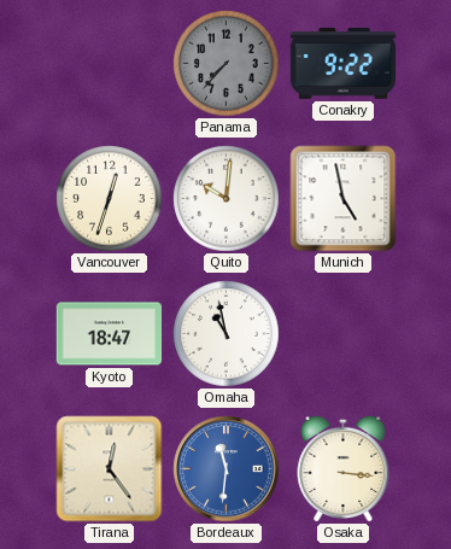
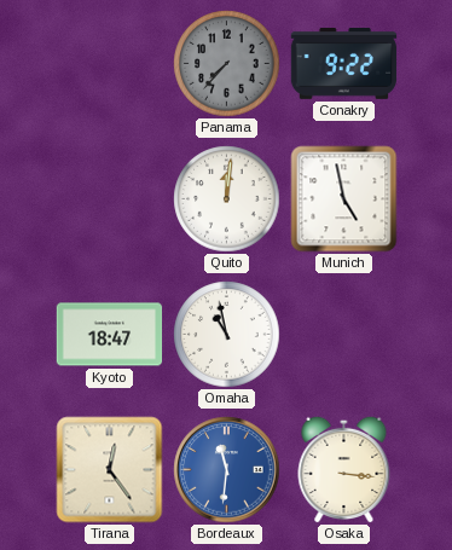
Vancouver: 12:33 -> none (110, 199)
Quito: 10:01 -> 12:01 (227, 199)
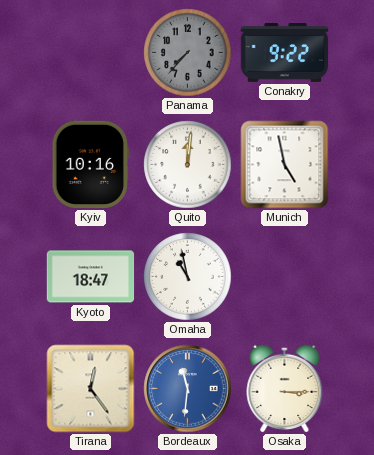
Kyiv: none -> 10:16 (90, 165)
Osaka: 3:16 -> 3:15 (285, 388)
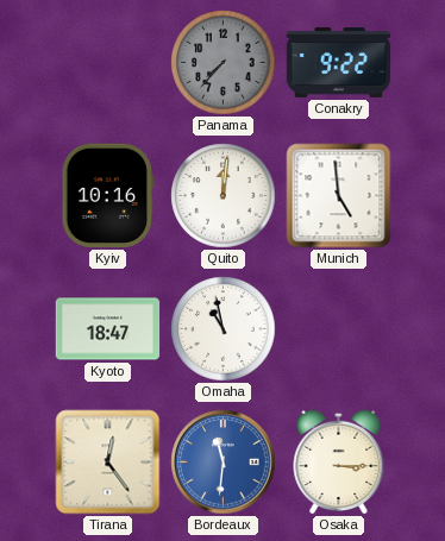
Munich: 4:58 -> 4:59 (339, 196)
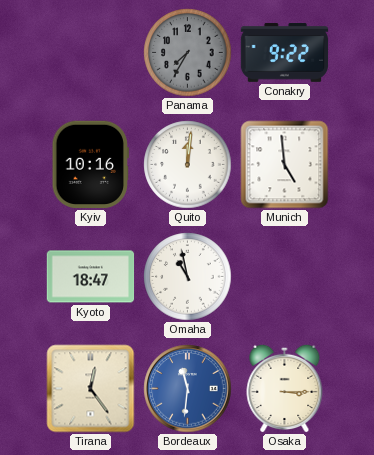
Panama: 7:37 -> 7:35 (188, 53)
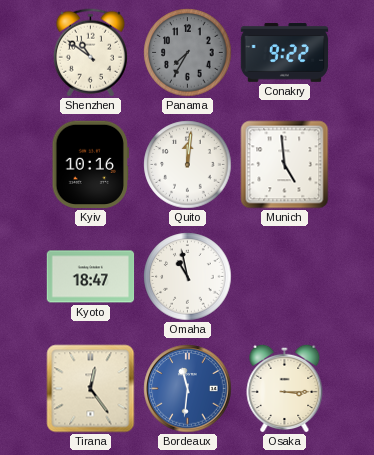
Shenzhen: none -> 10:51 (90, 53)
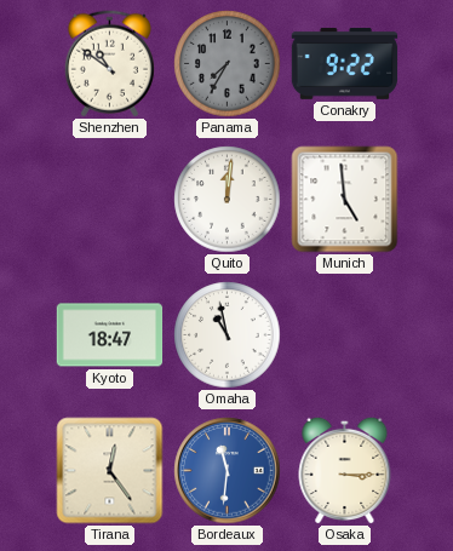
Kyiv: 10:16 -> none (90, 165)
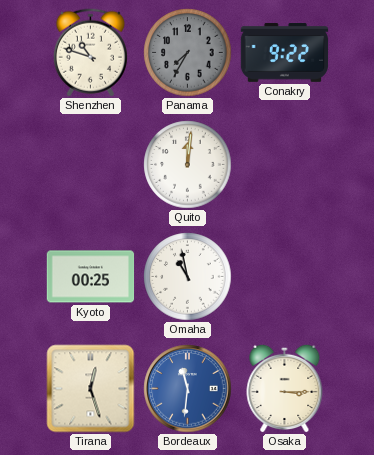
Shenzhen: 10:51 -> 10:48 (90, 53)
Munich: 4:59 -> none (345, 200)
Kyoto: 18:47 -> 00:25 (91, 277)
Tirana: 12:24 -> 12:27 (91, 389)
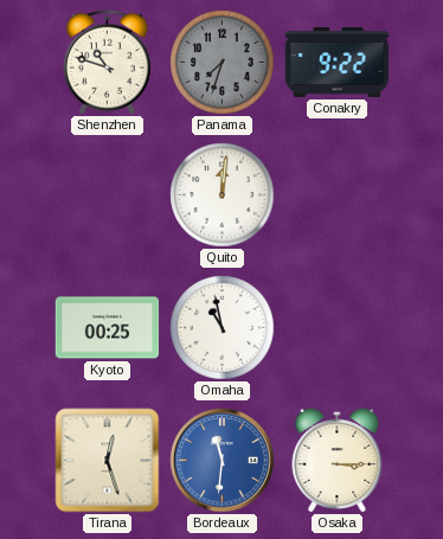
Panama: 7:35 -> 7:33 (223, 63)
